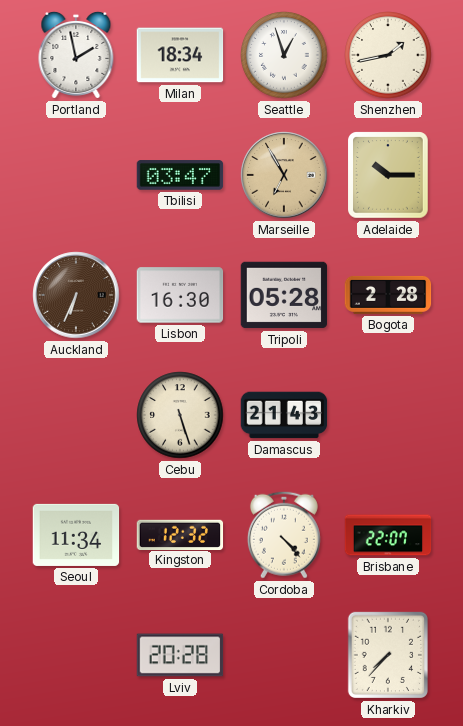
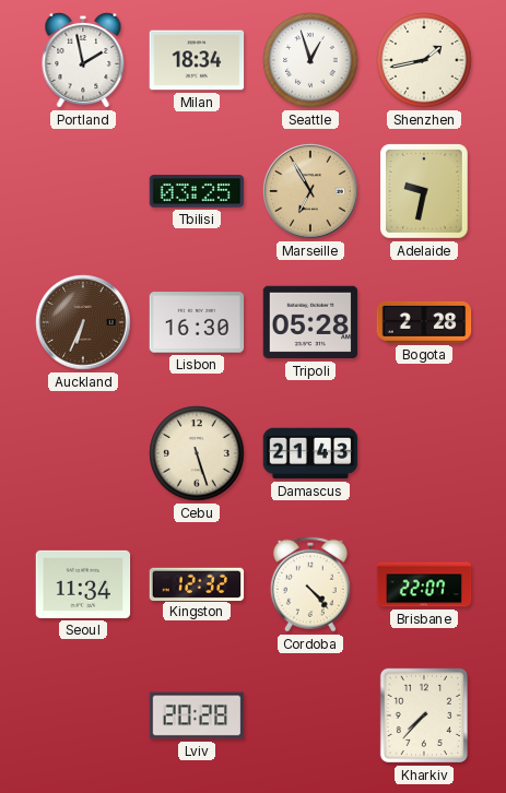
Tbilisi: 03:47 -> 03:25 (197, 191)
Adelaide: 10:15 -> 9:32 (424, 191)
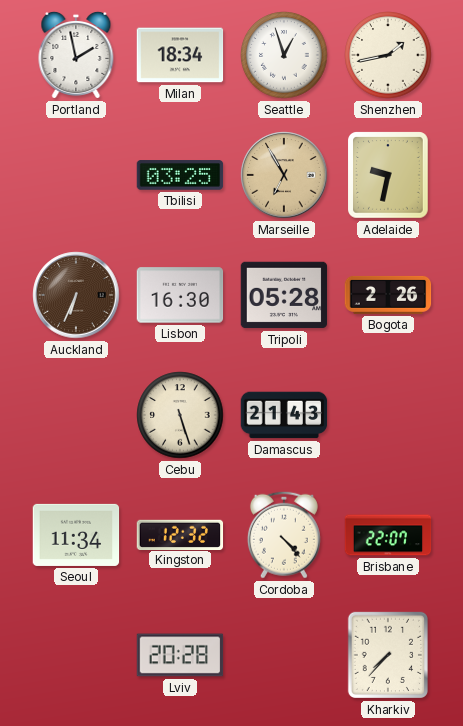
Bogota: 2:28 -> 2:26 (388, 295)
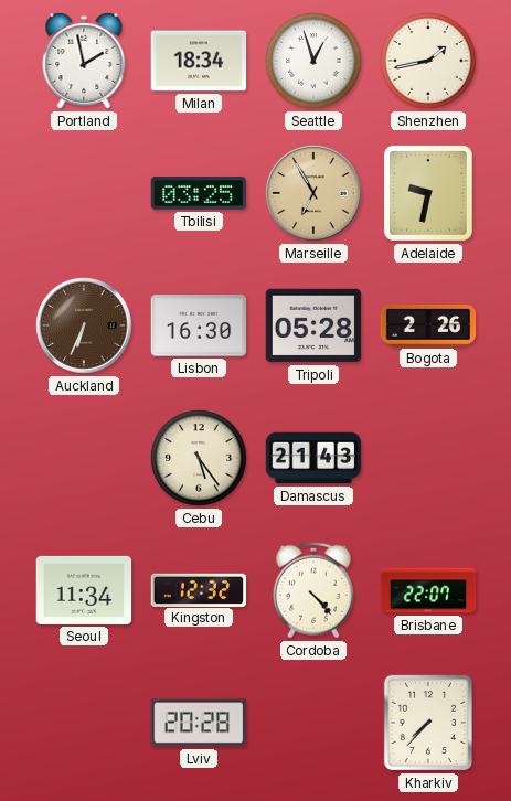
Cebu: 5:27 -> 5:24 (199, 458)
